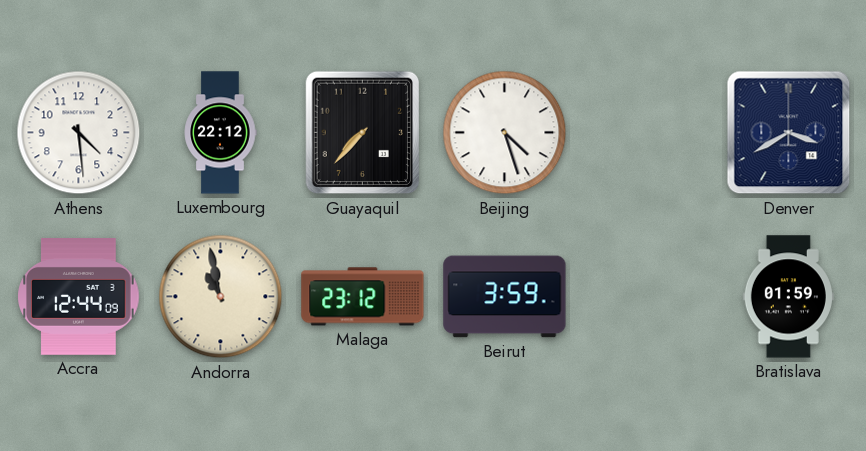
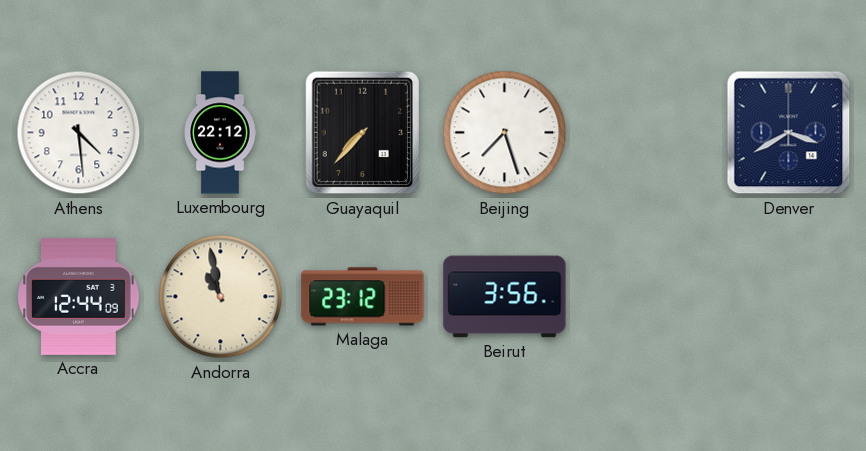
Beijing: 4:27 -> 7:27 (505, 133)
Beirut: 3:59 -> 3:56 (505, 297)
Bratislava: 01:59 -> none (788, 297)
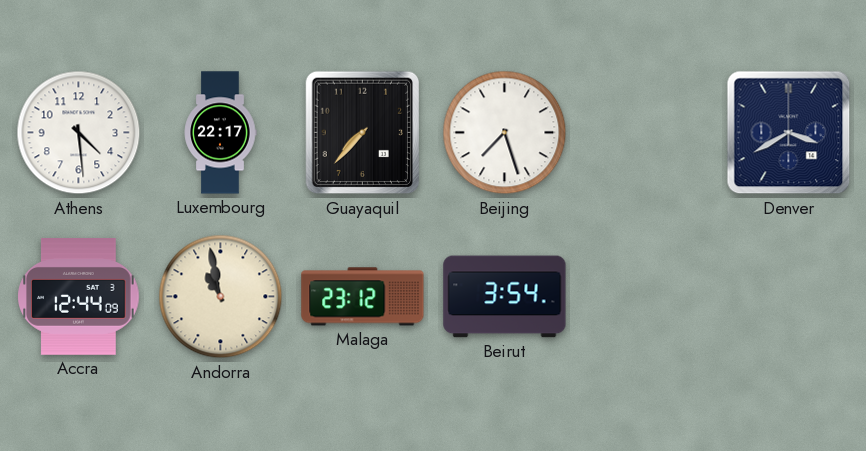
Luxembourg: 22:12 -> 22:17 (220, 133)
Beirut: 3:56 -> 3:54 (505, 297)
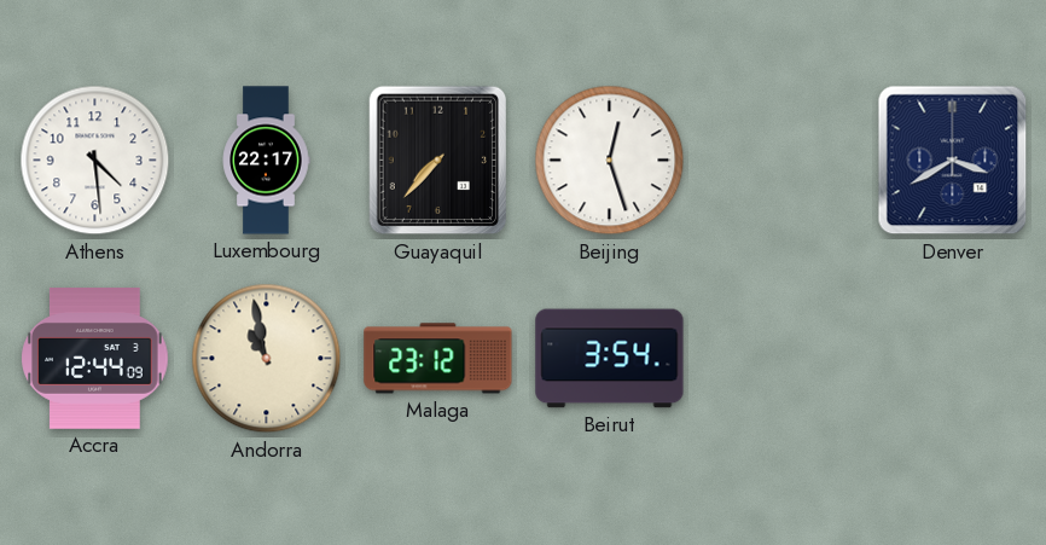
Beijing: 7:27 -> 12:27 (610, 161)
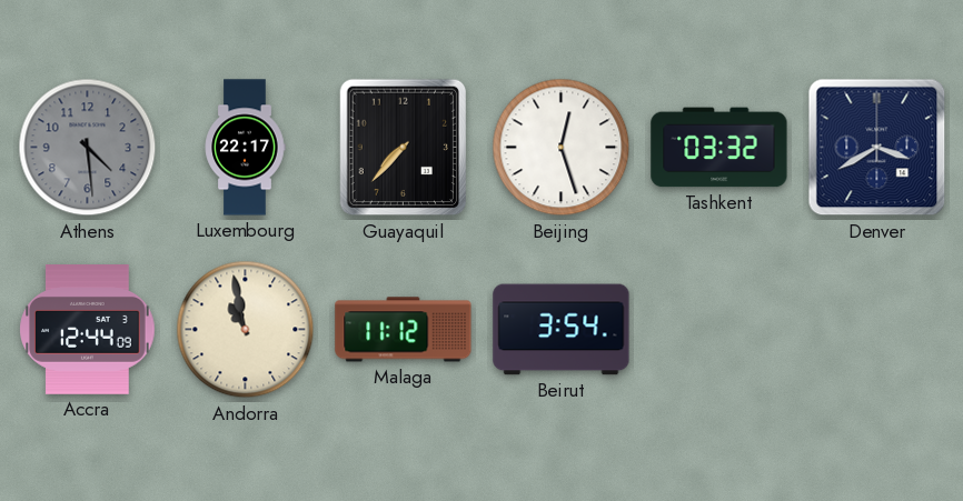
Athens dial: white -> grey (88, 148)
Tashkent: none -> 03:32 (719, 148)
Malaga: 23:12 -> 11:12 (404, 330)
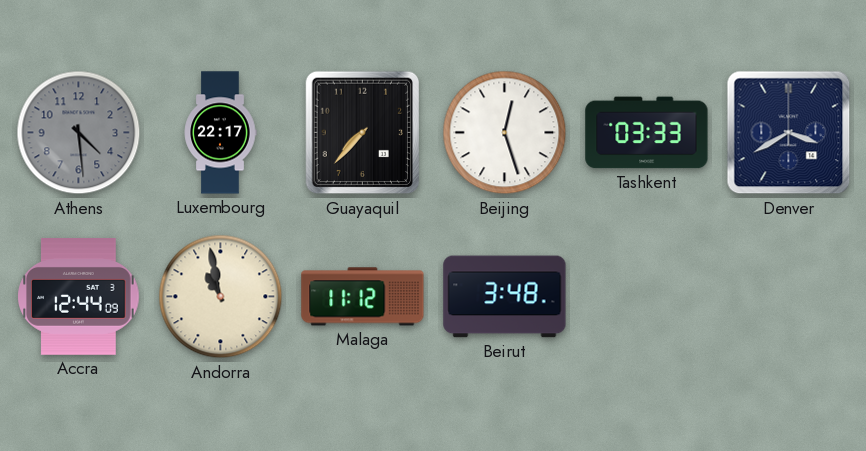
Tashkent: 03:32 -> 03:33 (647, 133)
Beirut: 3:54 -> 3:48 (505, 297)
